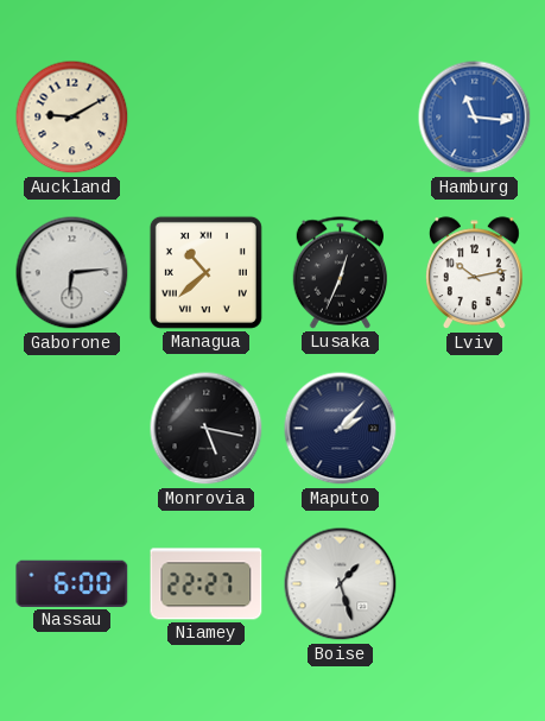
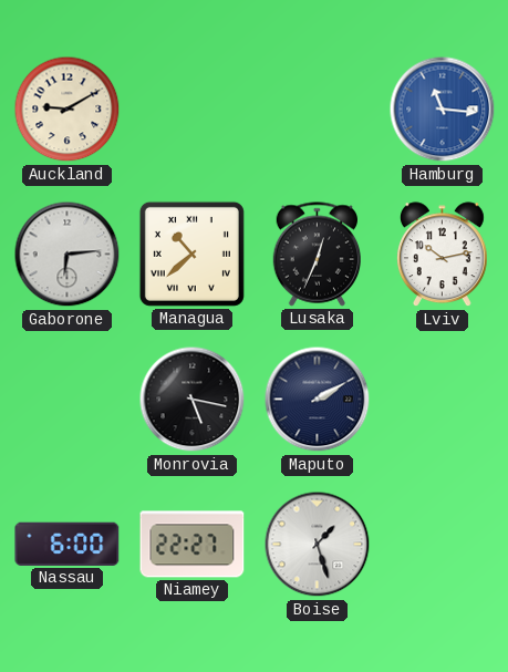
Maputo: 2:07 -> 2:10 (318, 400)
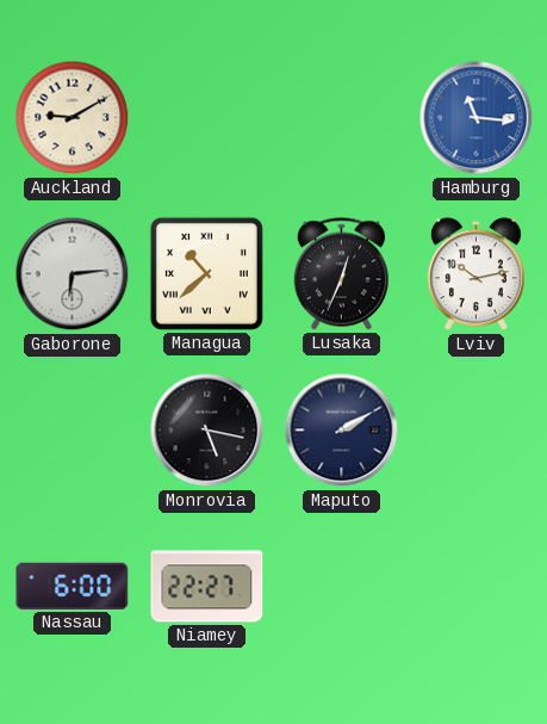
Boise: 1:27 -> none (318, 545)
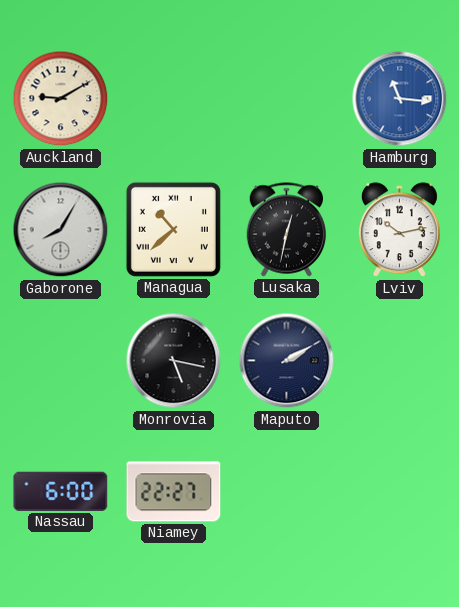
Gaborone: 6:14 -> 8:05 (61, 230)
Lusaka: 12:34 -> 12:32 (286, 230)
